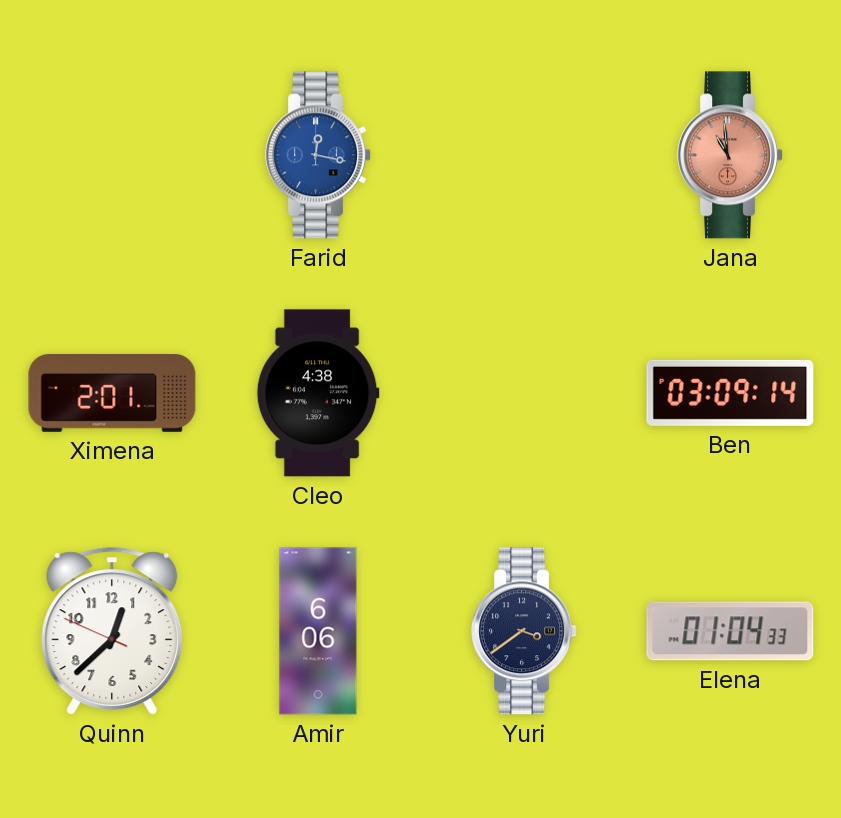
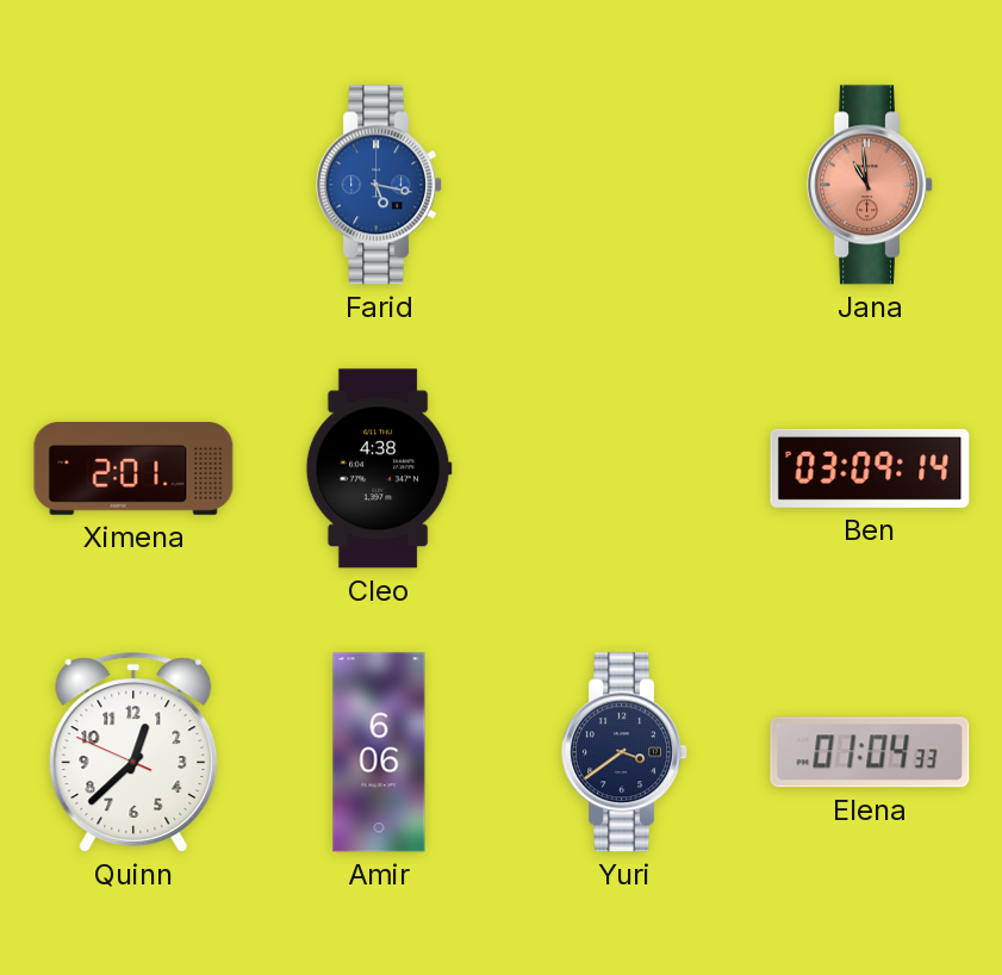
Farid: 12:17 -> 5:17 (380, 185)
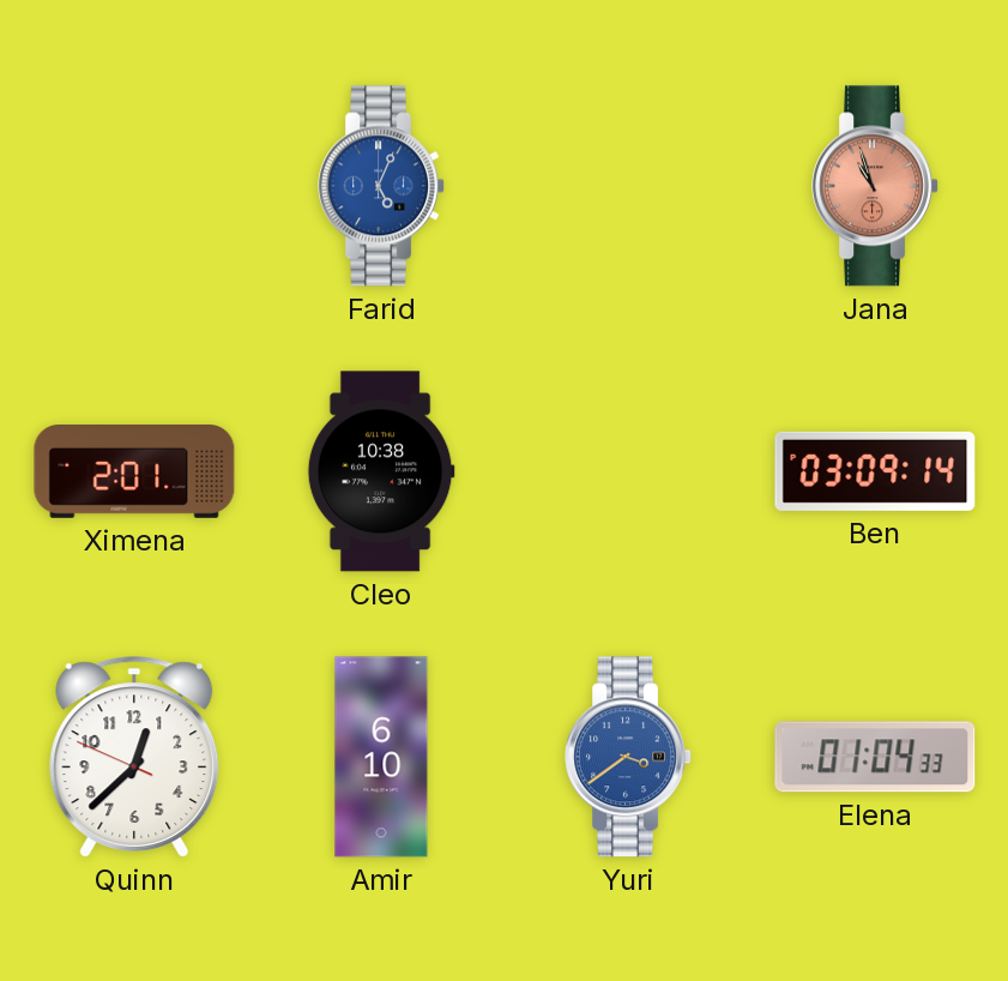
Farid: 5:17 -> 5:04 (382, 186)
Jana: 10:59 -> 10:57 (876, 186)
Cleo: 4:38 -> 10:38 (381, 471)
Amir: 6:06 -> 6:10 (381, 757)
Yuri dial: navy -> blue (629, 757)
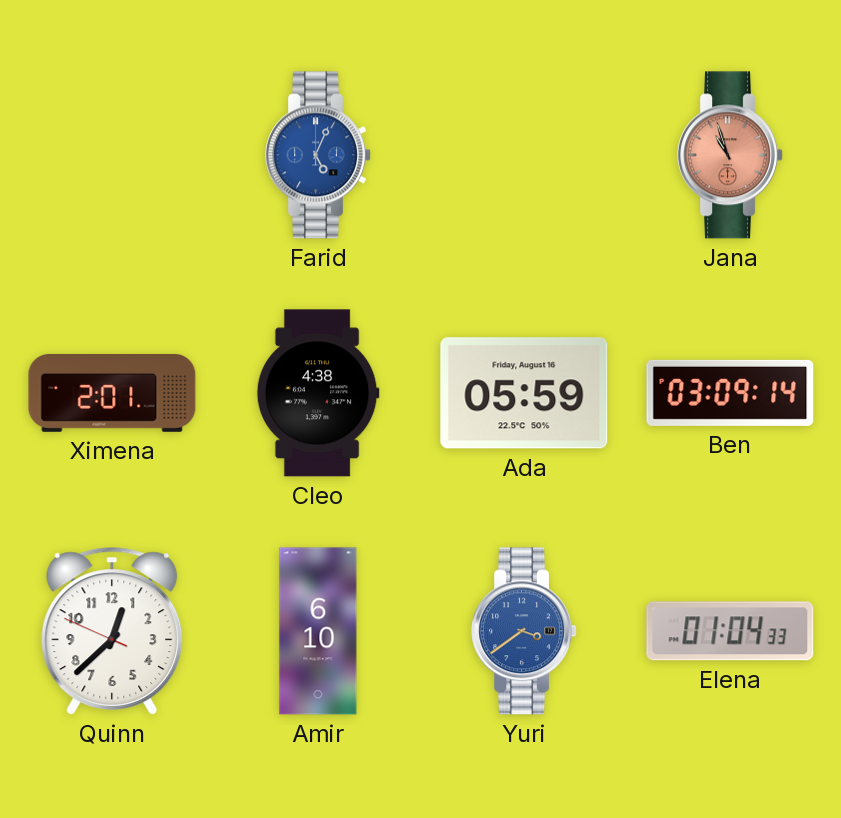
Cleo: 10:38 -> 4:38 (318, 393)
Ada: none -> 05:59 (524, 393)
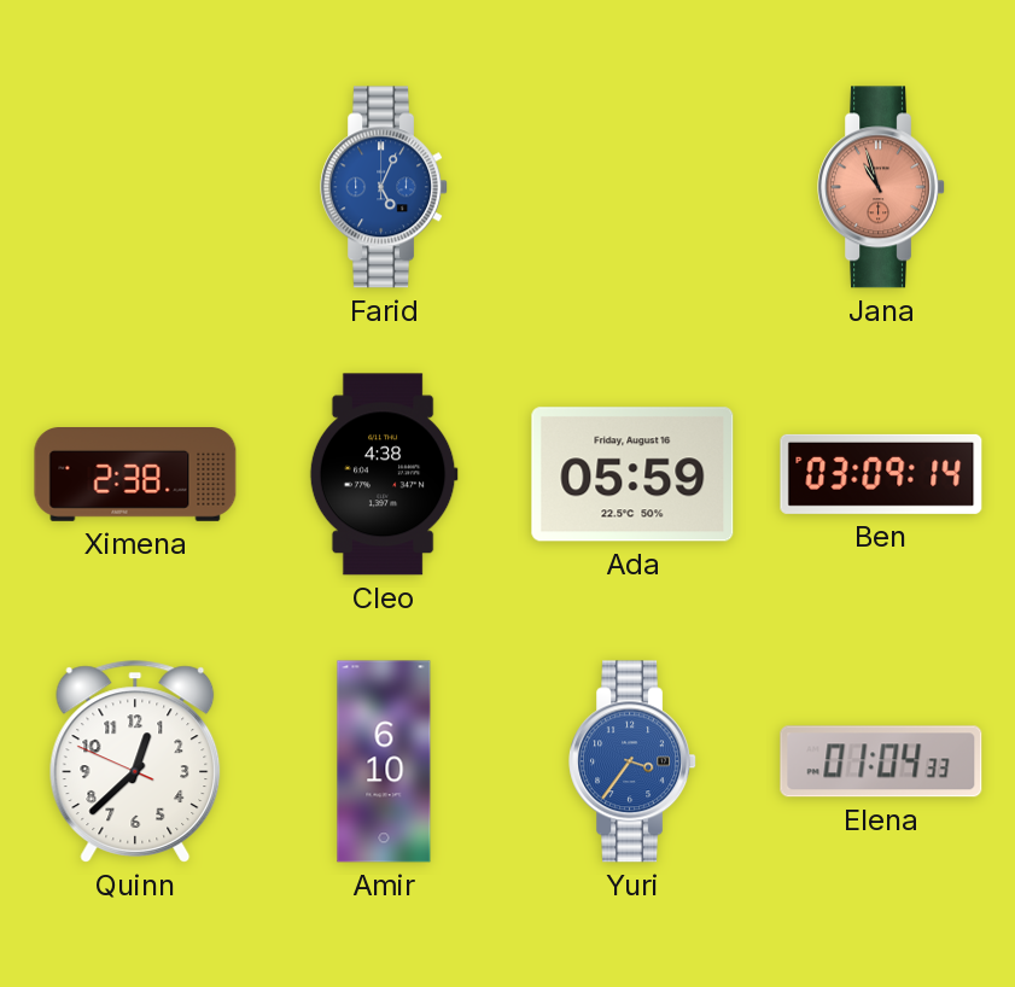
Ximena: 2:01 -> 2:38 (135, 475)
Yuri: 3:39 -> 3:36 (634, 761)
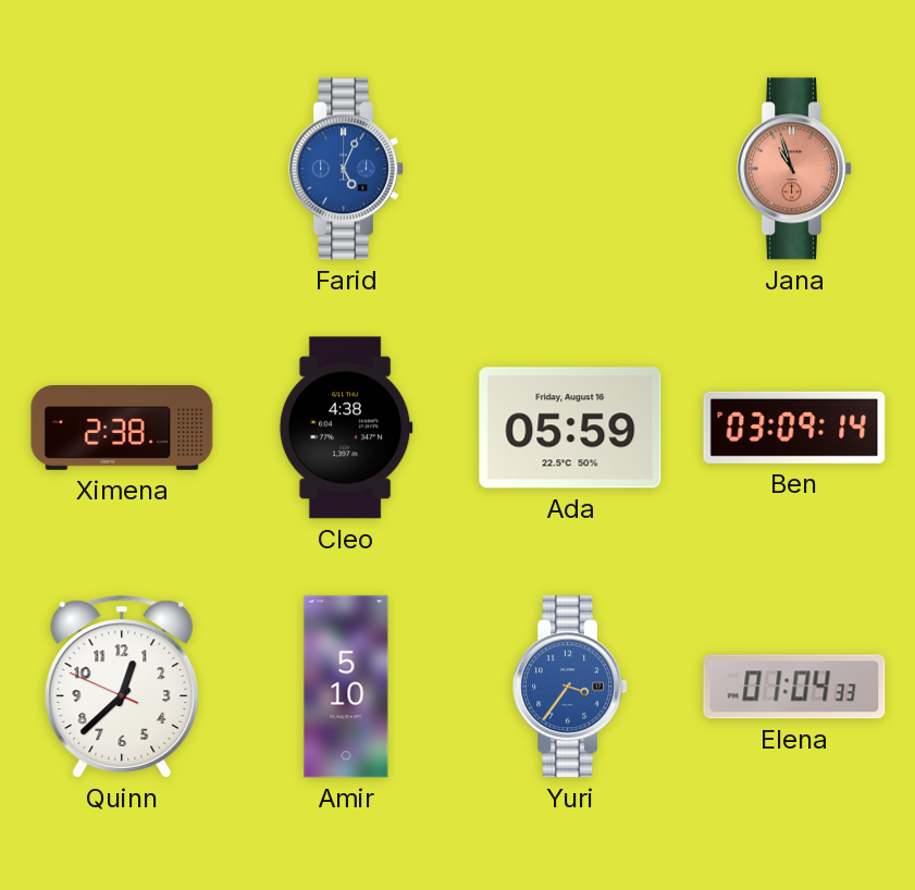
Amir: 6:10 -> 5:10 (346, 687)
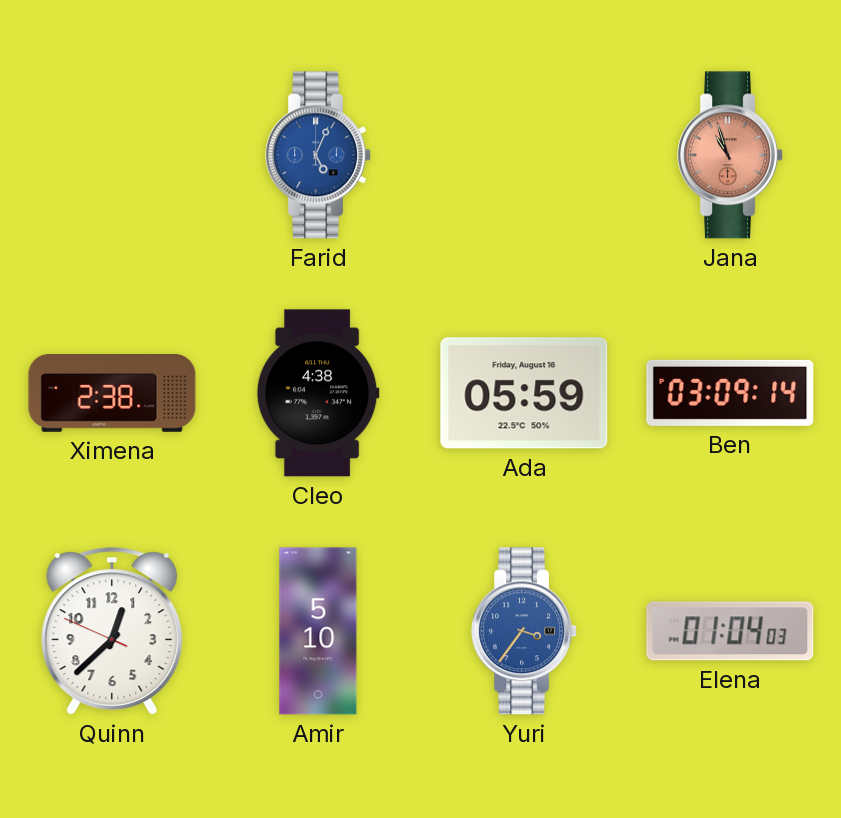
Elena: 01:04:33 -> 01:04:03 (730, 631)
